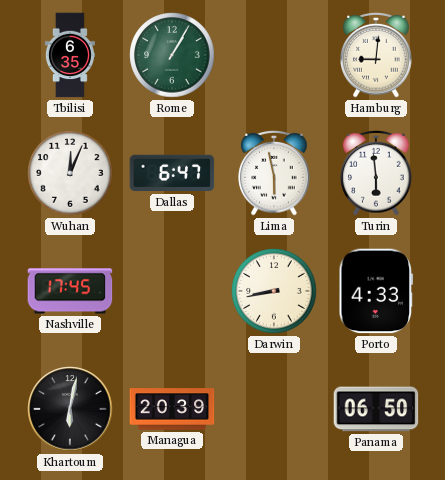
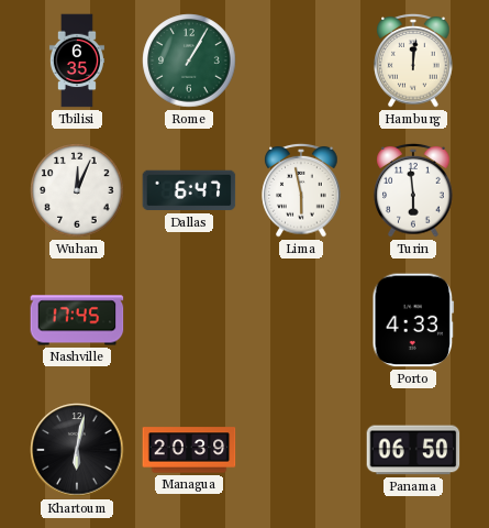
Hamburg: 9:01 -> 12:01 (413, 61)
Darwin: 8:43 -> none (274, 291)
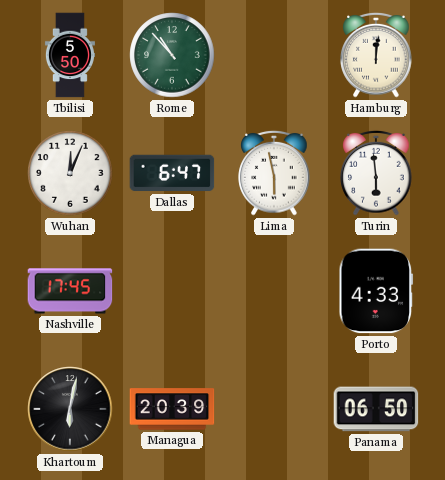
Tbilisi: 6:35 -> 5:50 (70, 55)
Rome: 1:05 -> 10:53 (172, 55)
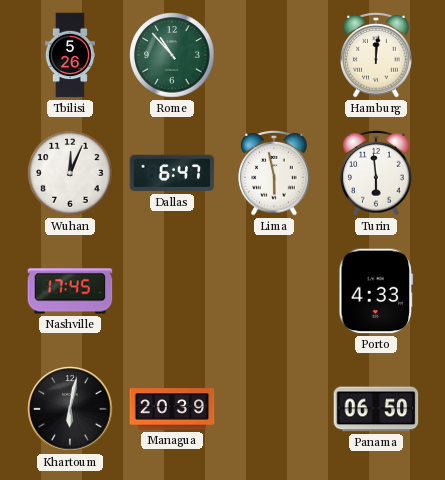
Tbilisi: 5:50 -> 5:26 (70, 55)
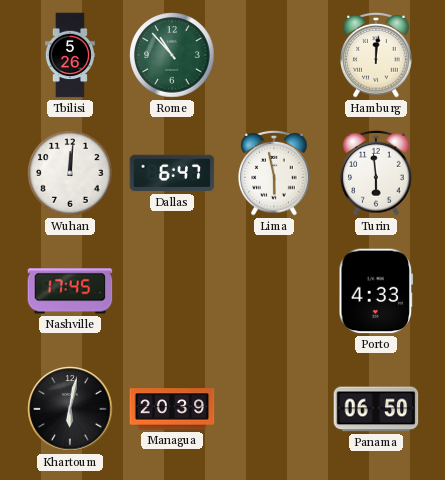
Wuhan: 12:04 -> 12:01 (70, 173)
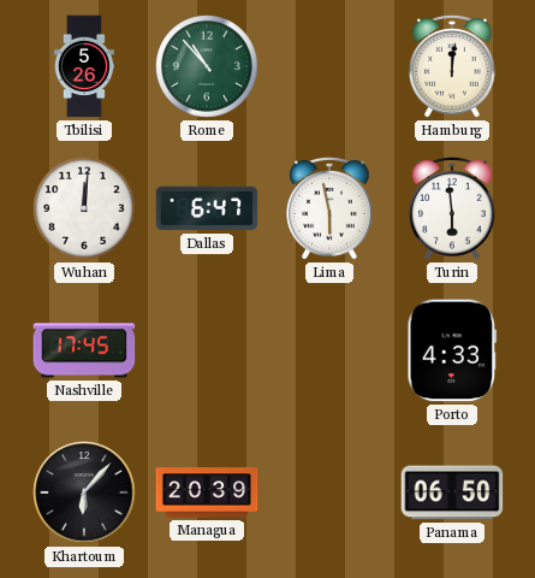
Khartoum: 6:02 -> 6:07 (84, 493)
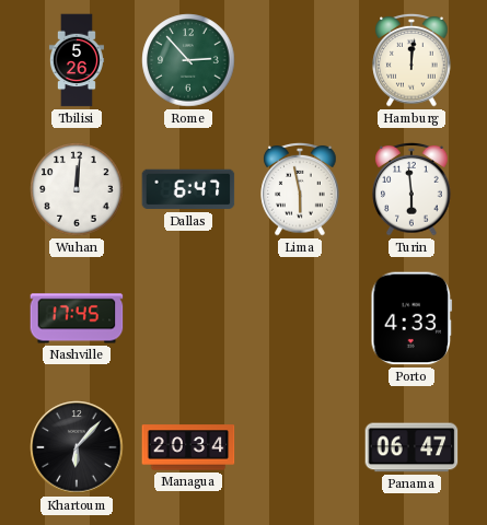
Rome: 10:53 -> 2:53 (188, 60)
Managua: 20:39 -> 20:34 (188, 447)
Panama: 06:50 -> 06:47 (411, 447)
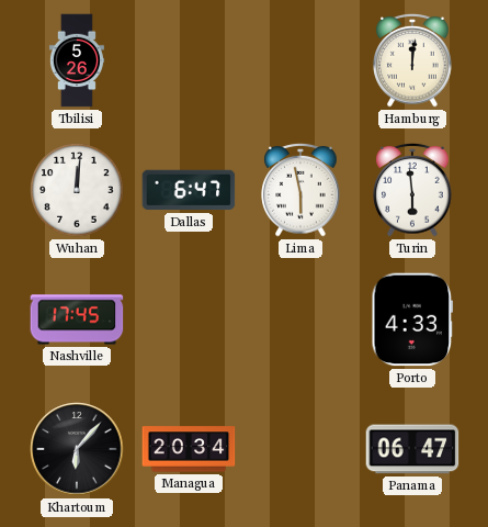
Rome: 2:53 -> none (188, 60)
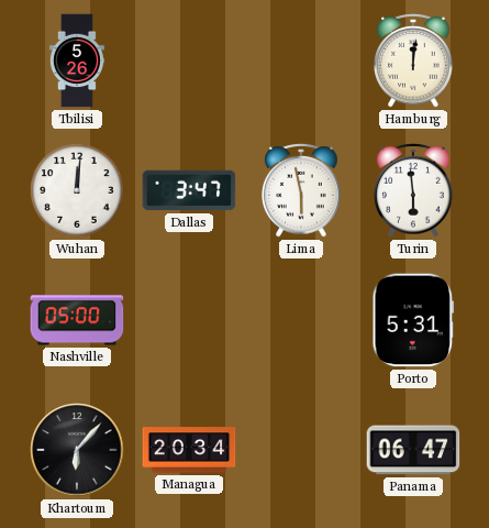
Dallas: 6:47 -> 3:47 (189, 190)
Nashville: 17:45 -> 05:00 (77, 320)
Porto: 4:33 -> 5:31 (413, 320)
